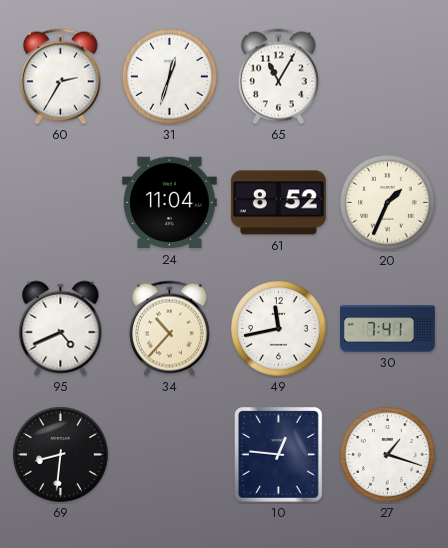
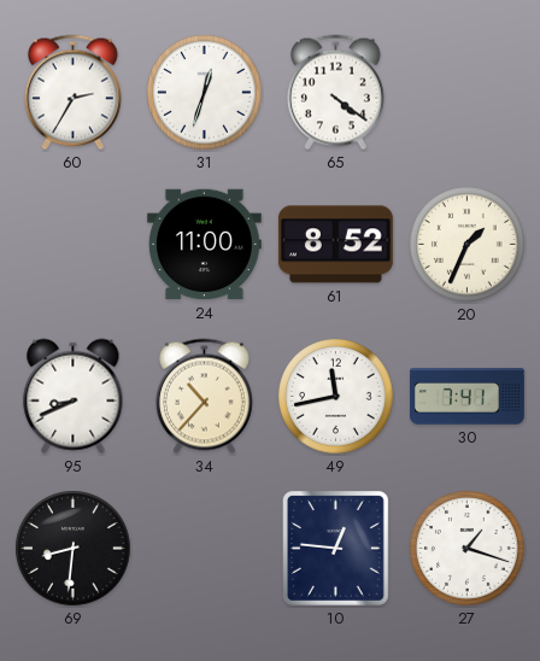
65: 11:05 -> 4:21 (335, 93)
24: 11:04 -> 11:00 (204, 245)
95: 4:41 -> 8:41 (74, 397)
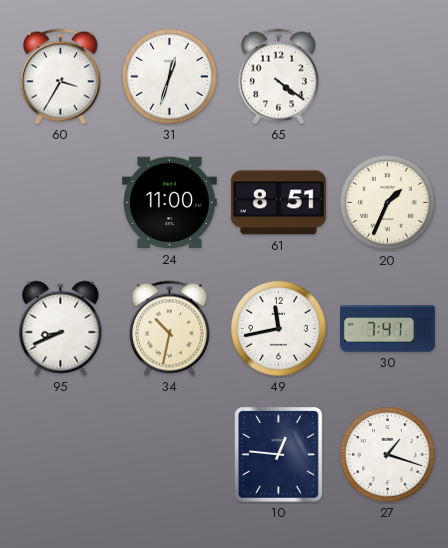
60: 2:35 -> 3:35 (60, 77)
61: 8:52 -> 8:51 (278, 203)
34: 10:37 -> 10:32 (169, 329)
69: 8:31 -> none (74, 549)
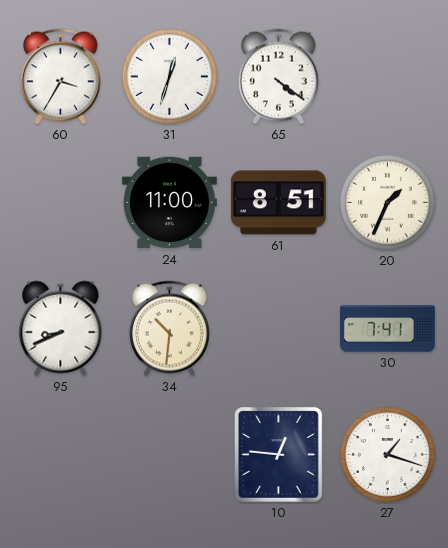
34: 10:32 -> 10:31 (169, 329)
49: 11:43 -> none (279, 329)
